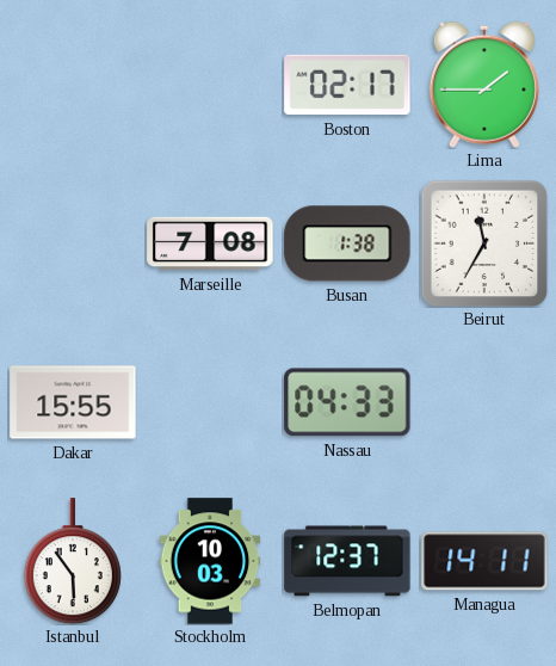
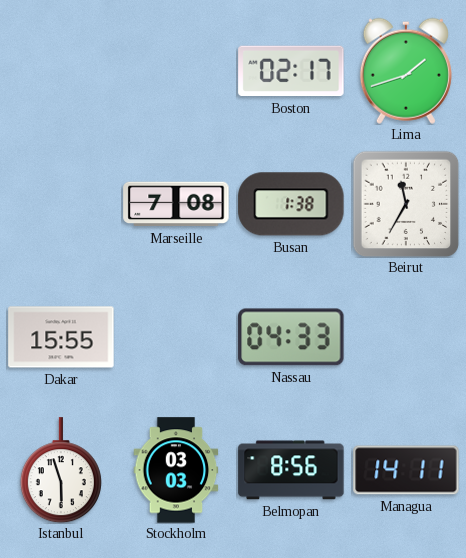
Lima: 1:45 -> 1:42 (406, 71)
Istanbul: 5:54 -> 5:57 (61, 470)
Stockholm: 10:03 -> 03:03 (176, 470)
Belmopan: 12:37 -> 8:56 (291, 470)
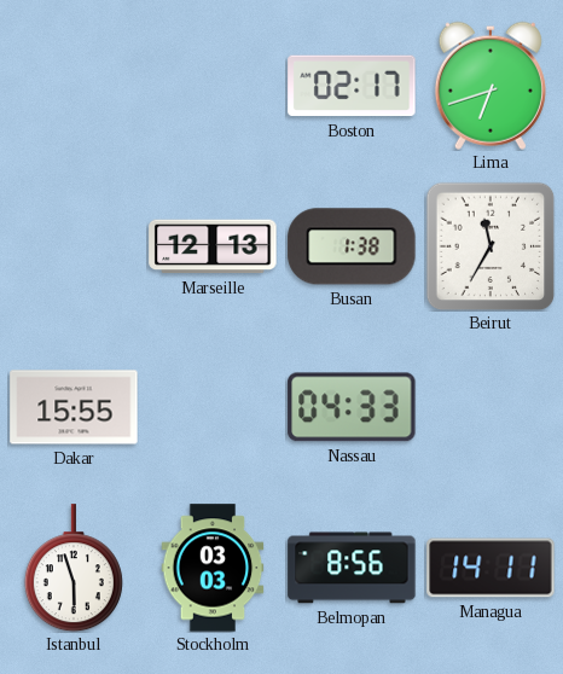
Lima: 1:42 -> 6:42 (491, 86)
Marseille: 7:08 -> 12:13 (213, 246)
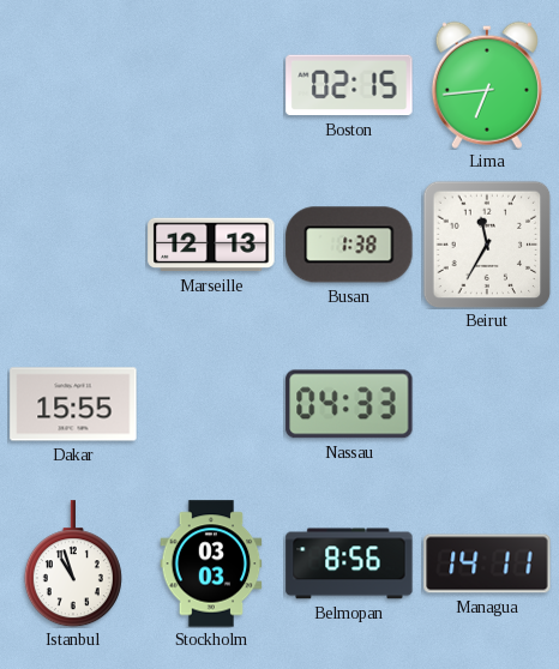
Boston: 02:17 -> 02:15 (349, 85)
Lima: 6:42 -> 6:44 (487, 85)
Istanbul: 5:57 -> 10:57 (73, 563)
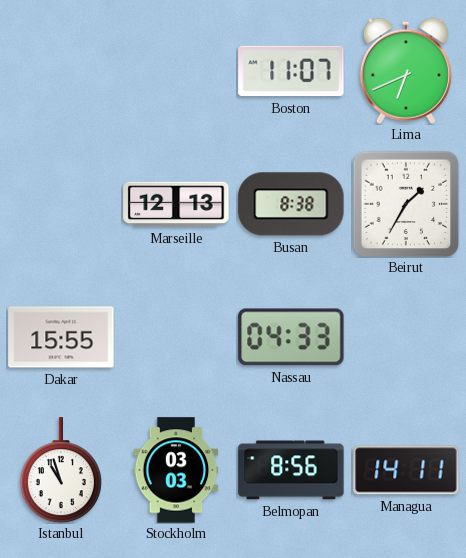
Boston: 02:15 -> 11:07 (291, 71)
Lima: 6:44 -> 6:41 (406, 71)
Busan: 1:38 -> 8:38 (291, 204)
Beirut: 11:35 -> 1:35 (406, 204)
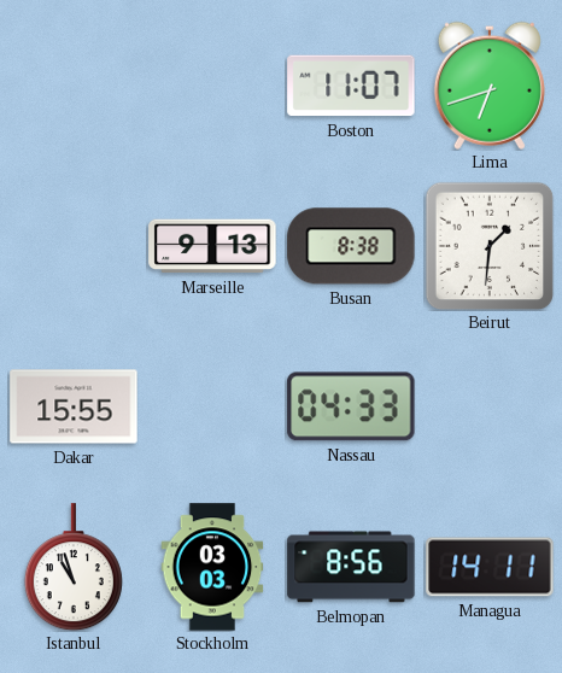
Lima: 6:41 -> 6:42 (490, 86)
Marseille: 12:13 -> 9:13 (212, 246)
Beirut: 1:35 -> 1:31 (490, 246)
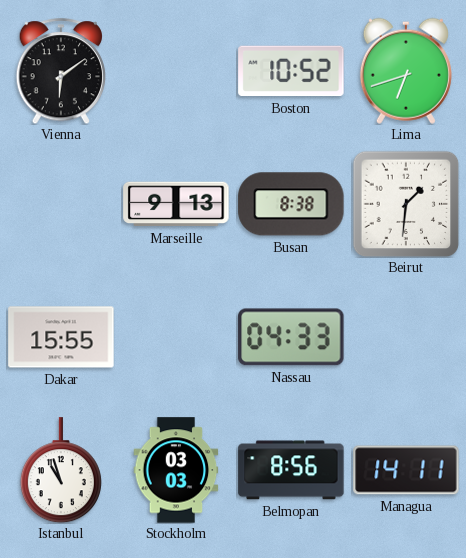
Vienna: none -> 6:09 (60, 71)
Boston: 11:07 -> 10:52 (291, 71)
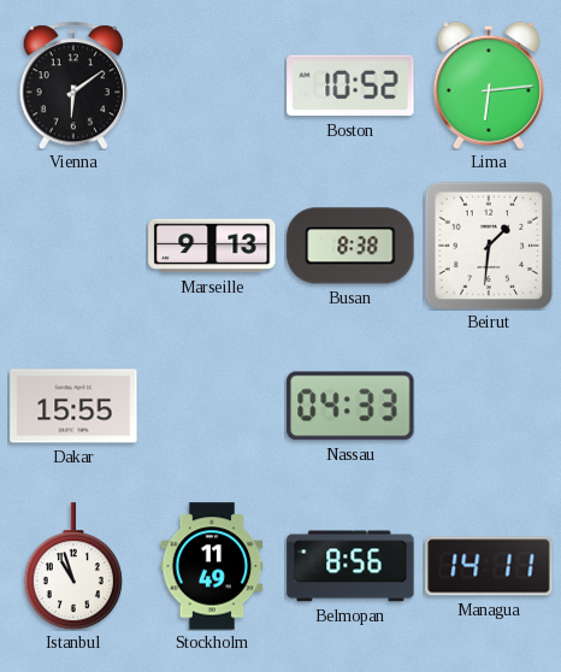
Lima: 6:42 -> 6:14 (489, 86)
Stockholm: 03:03 -> 11:49 (212, 566)
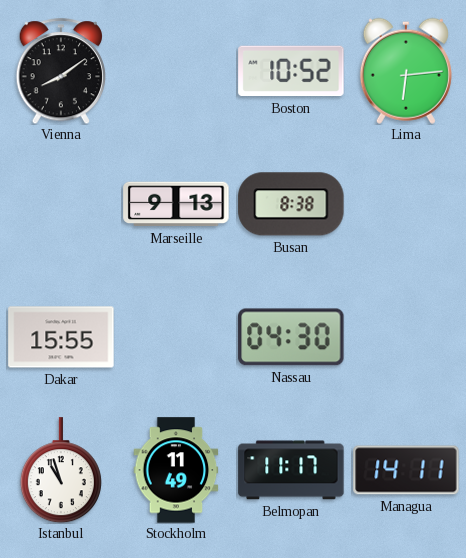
Vienna: 6:09 -> 8:09 (60, 71)
Beirut: 1:31 -> none (489, 246)
Nassau: 04:33 -> 04:30 (291, 337)
Belmopan: 8:56 -> 11:17 (291, 470)
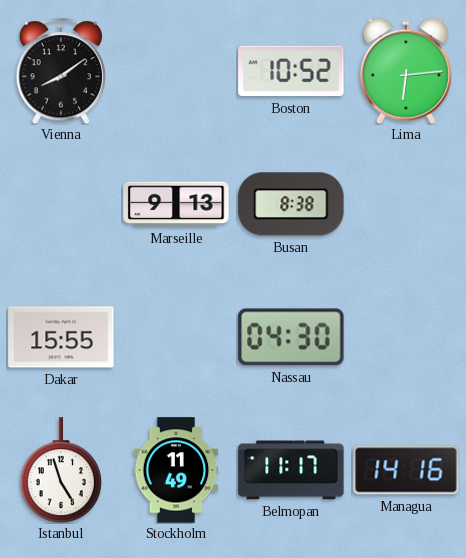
Istanbul: 10:57 -> 4:57 (61, 470)
Managua: 14:11 -> 14:16 (406, 470)
